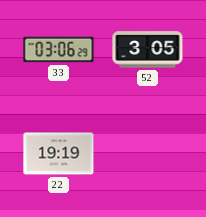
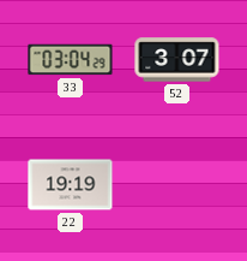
33: 03:06 -> 03:04 (71, 60)
52: 3:05 -> 3:07 (177, 60)
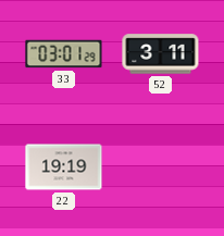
33: 03:04 -> 03:01 (64, 54)
52: 3:07 -> 3:11 (161, 54)
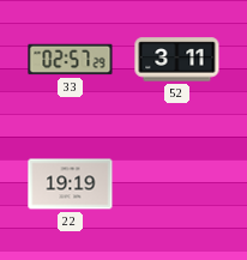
33: 03:01 -> 02:57 (71, 60)
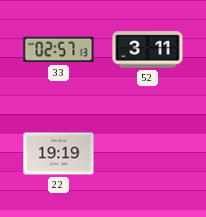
33: 02:57:29 -> 02:57:13 (59, 50)
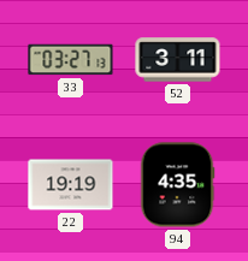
33: 02:57 -> 03:27 (71, 60)
94: none -> 4:35 (177, 185)
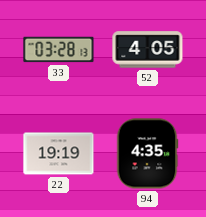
33: 03:27 -> 03:28 (59, 50)
52: 3:11 -> 4:05 (148, 50)
